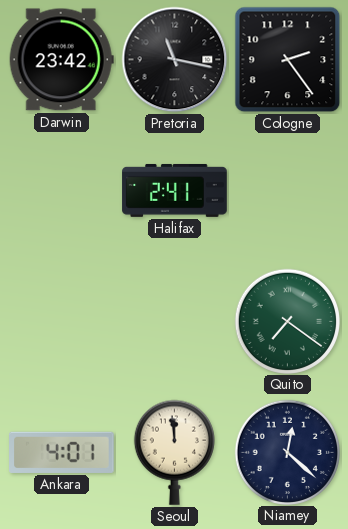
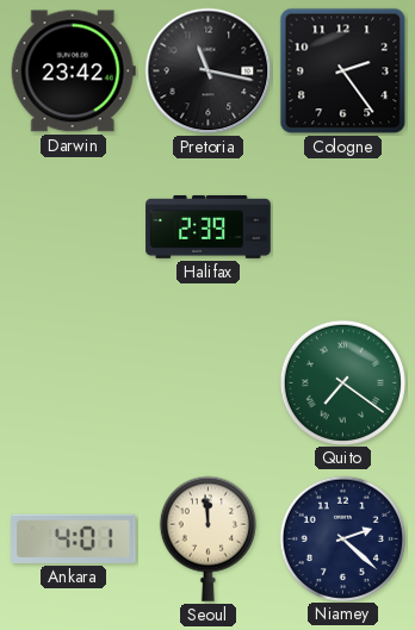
Halifax: 2:41 -> 2:39 (209, 226)
Niamey: 12:22 -> 2:22 (342, 538)
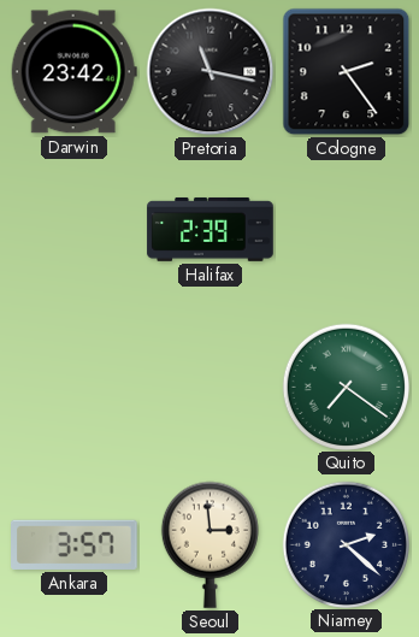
Ankara: 4:01 -> 3:57 (75, 544)
Seoul: 11:59 -> 2:59 (209, 544)
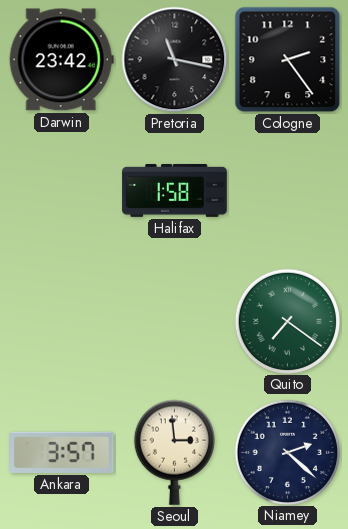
Halifax: 2:39 -> 1:58 (175, 190)
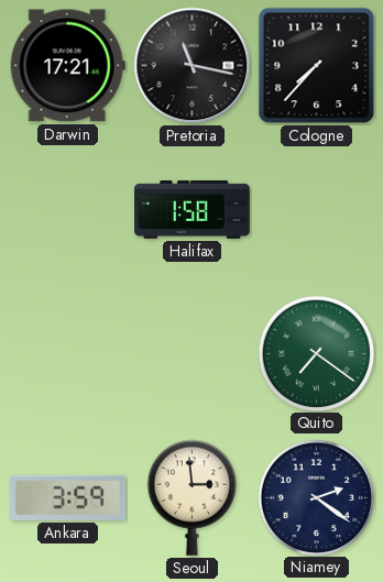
Darwin: 23:42 -> 17:21 (67, 66)
Cologne: 2:24 -> 7:37 (317, 66)
Ankara: 3:57 -> 3:59 (68, 497)
Niamey: 2:22 -> 2:21 (316, 497)
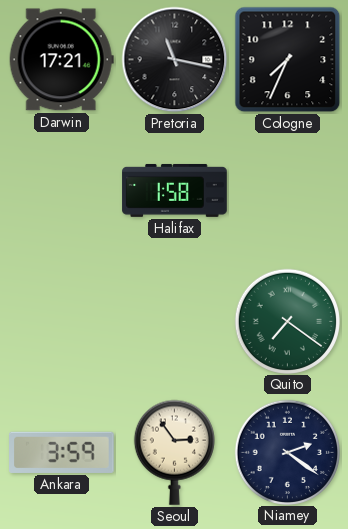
Cologne: 7:37 -> 7:34 (288, 60)
Seoul: 2:59 -> 2:54 (174, 452)
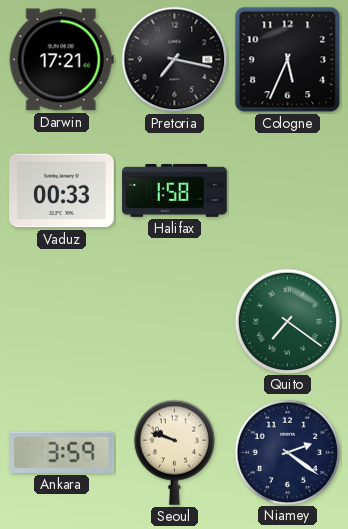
Pretoria: 11:17 -> 7:17 (175, 60)
Cologne: 7:34 -> 5:34 (288, 60)
Vaduz: none -> 00:33 (62, 191)
Seoul: 2:54 -> 9:48 (174, 452)
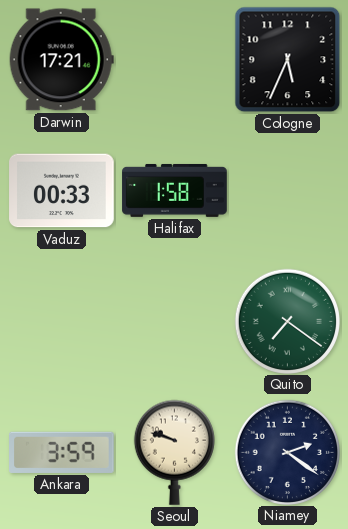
Pretoria: 7:17 -> none (175, 60)
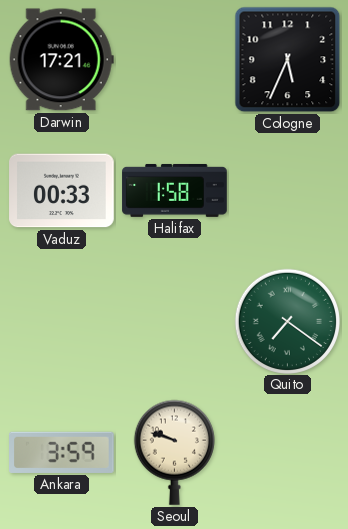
Niamey: 2:21 -> none (287, 452)
